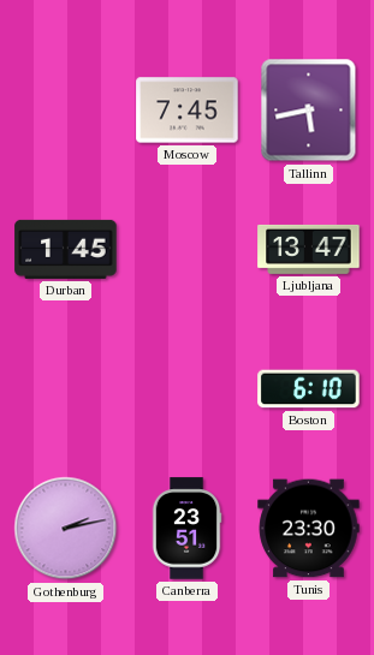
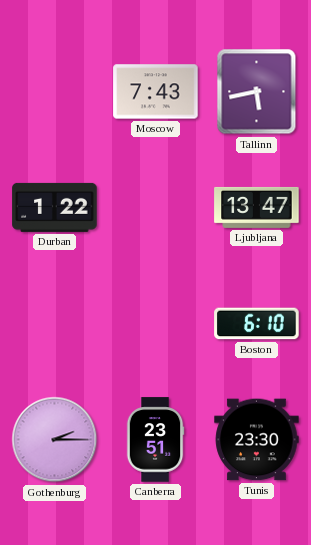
Moscow: 7:45 -> 7:43 (156, 92)
Durban: 1:45 -> 1:22 (55, 207)
Gothenburg: 2:13 -> 2:15 (55, 440)
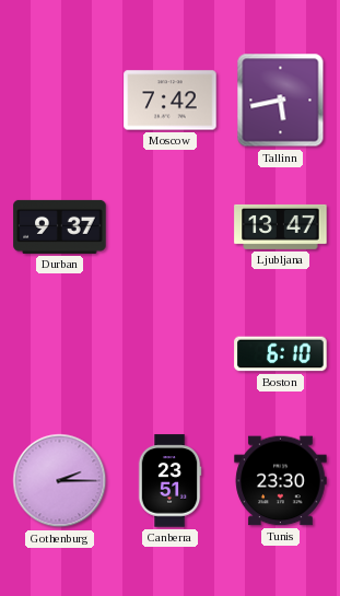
Moscow: 7:43 -> 7:42 (171, 101)
Durban: 1:22 -> 9:37 (60, 226)
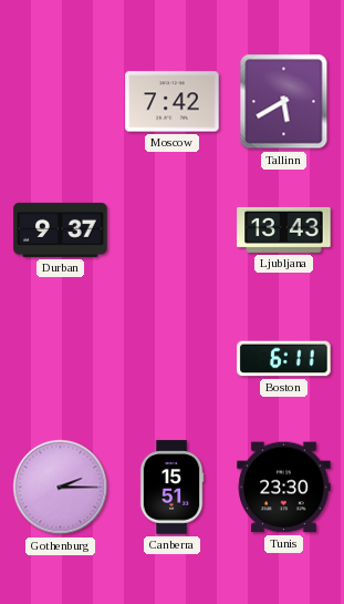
Tallinn: 5:43 -> 5:40 (284, 102)
Ljubljana: 13:47 -> 13:43 (284, 229)
Boston: 6:10 -> 6:11 (284, 359)
Canberra: 23:51 -> 15:51 (171, 488)
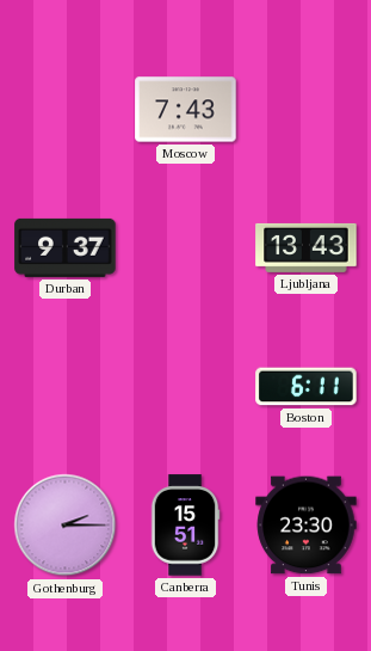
Moscow: 7:42 -> 7:43 (186, 110)
Tallinn: 5:40 -> none (284, 102)
